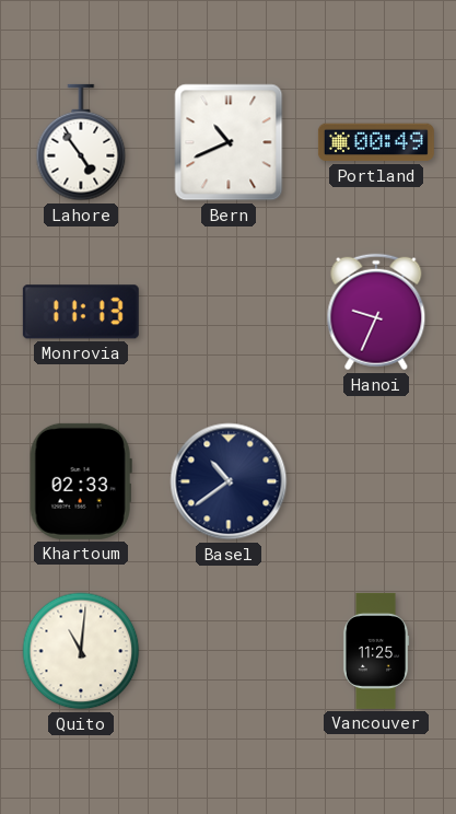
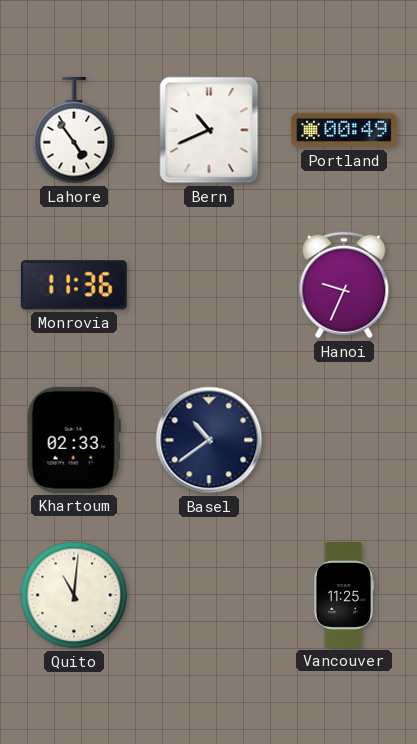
Monrovia: 11:13 -> 11:36 (74, 285)
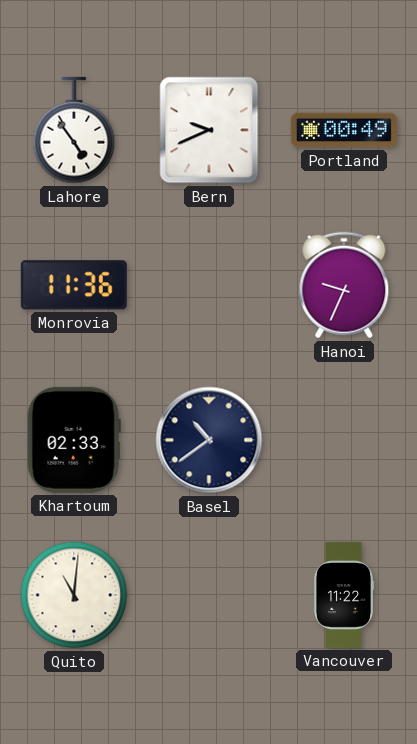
Bern: 10:41 -> 9:41 (209, 130)
Vancouver: 11:25 -> 11:22 (344, 595)
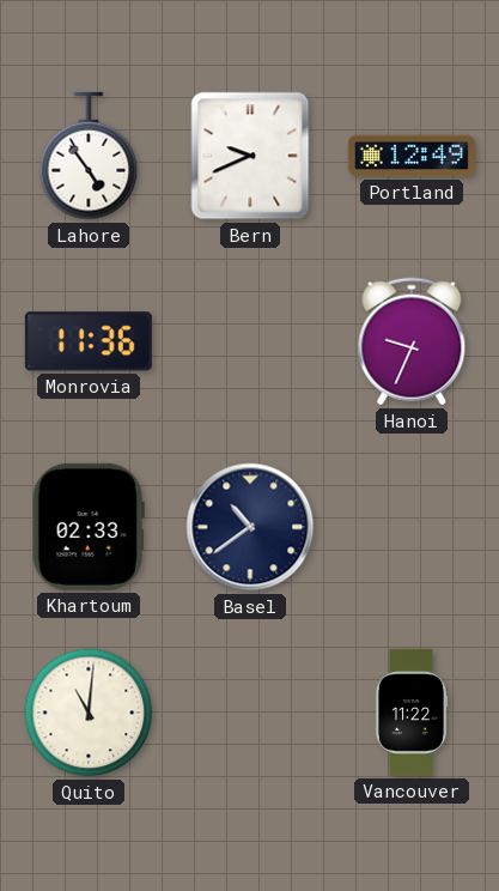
Portland: 00:49 -> 12:49 (412, 156)
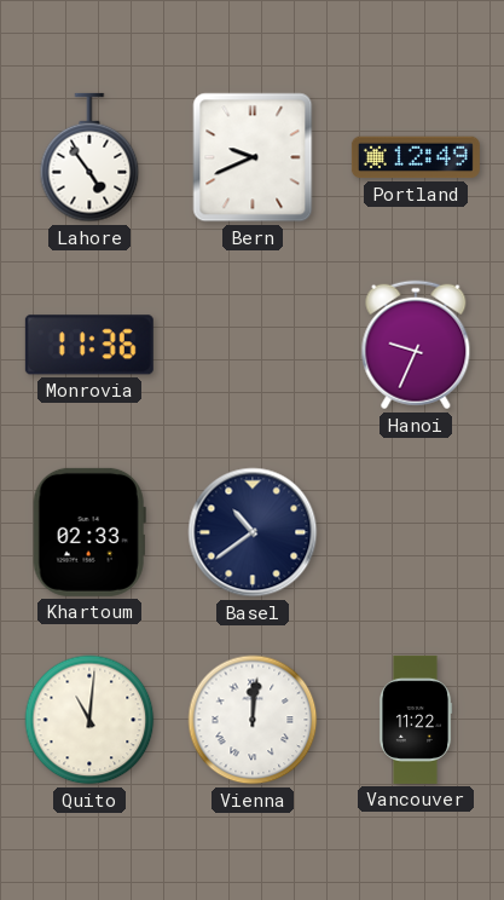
Vienna: none -> 12:01 (253, 720)
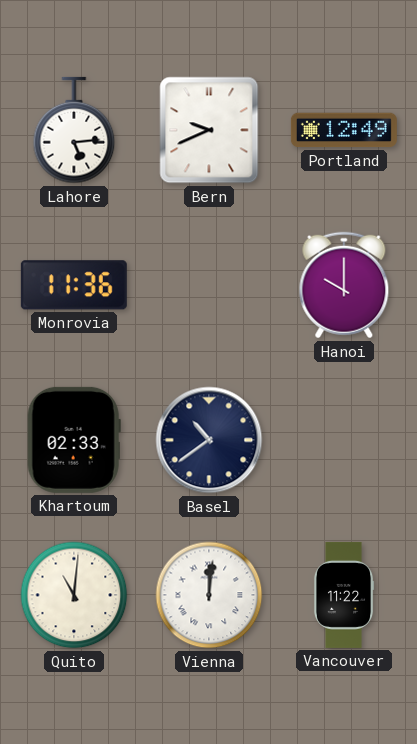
Lahore: 4:54 -> 5:14 (74, 130)
Hanoi: 9:34 -> 10:00 (344, 285)
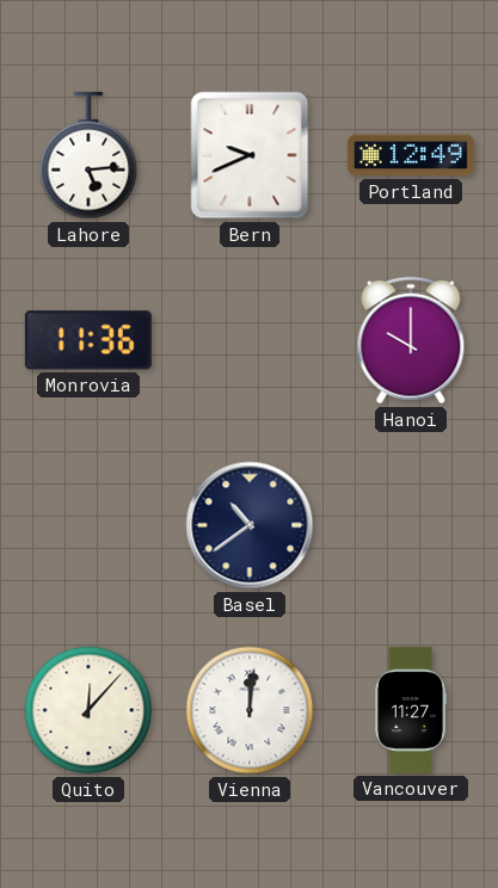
Khartoum: 02:33 -> none (74, 440)
Quito: 11:01 -> 12:07 (88, 710)
Vancouver: 11:22 -> 11:27 (411, 710)
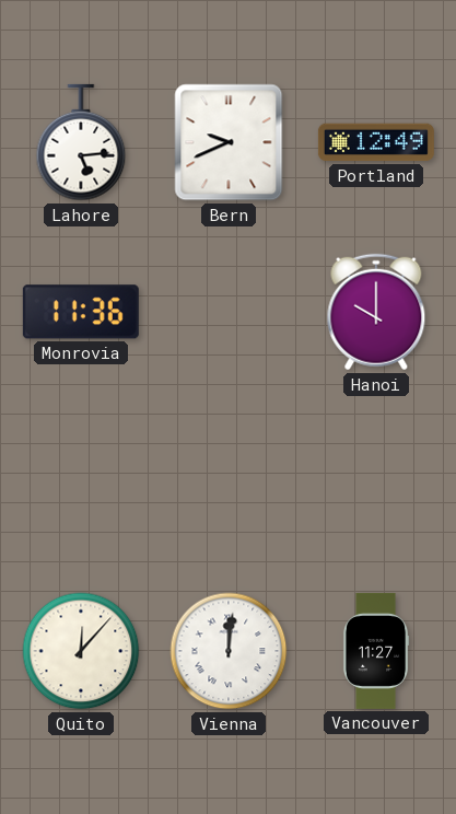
Basel: 10:39 -> none (250, 525)
